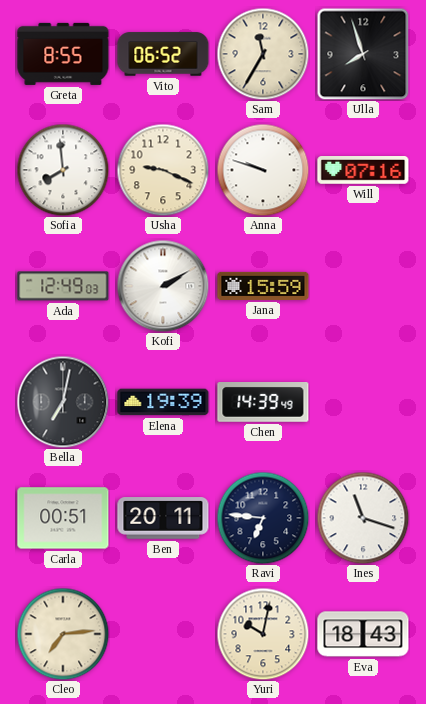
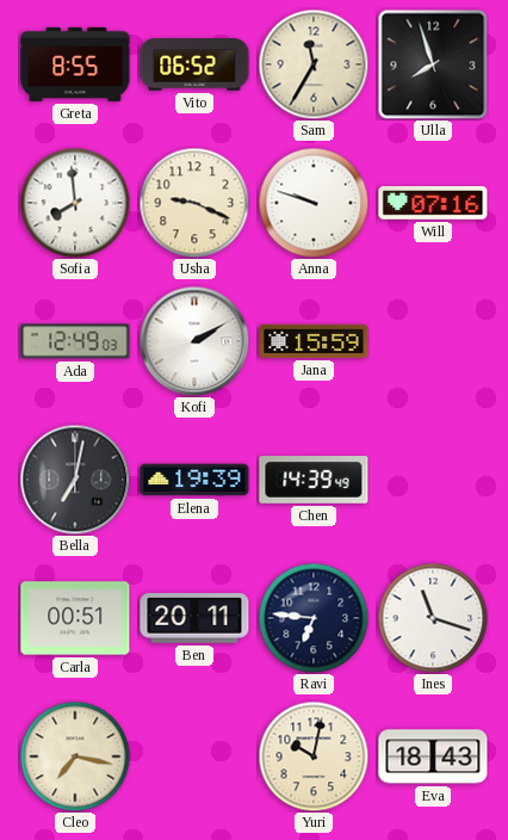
Cleo: 7:14 -> 7:17 (75, 756)
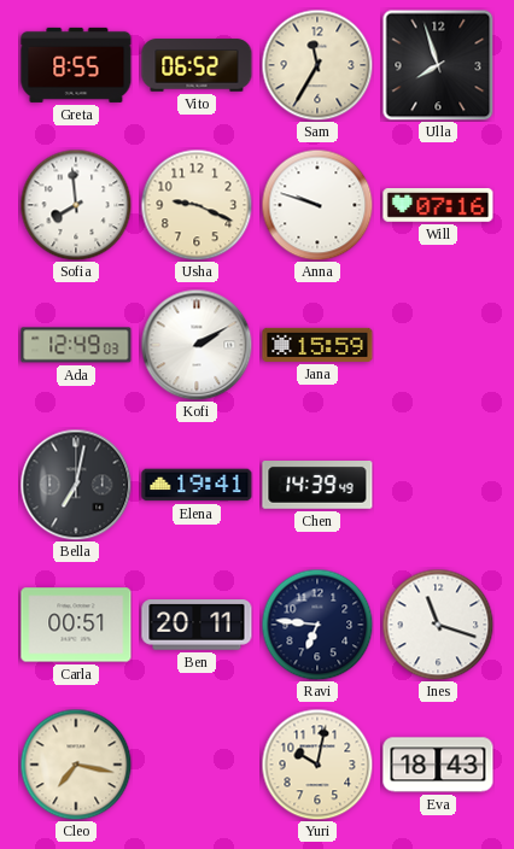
Elena: 19:39 -> 19:41 (197, 485)
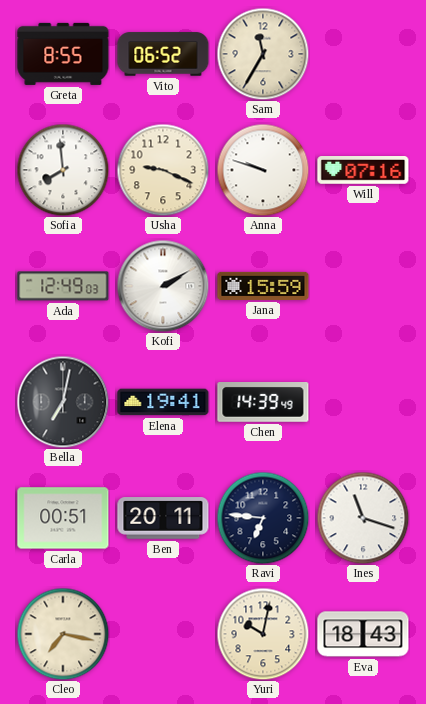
Ulla: 7:57 -> none (438, 65)
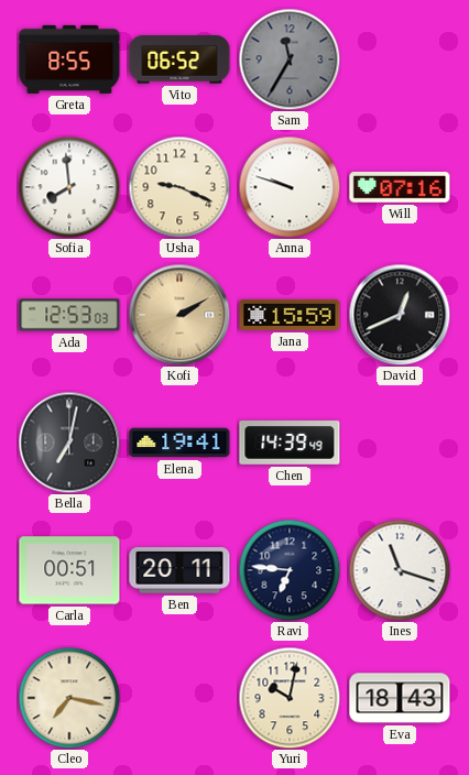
Sam dial: cream -> grey (290, 59)
Ada: 12:49 -> 12:53 (69, 315)
Kofi dial: white -> champagne (179, 315)
David: none -> 12:41 (400, 315)
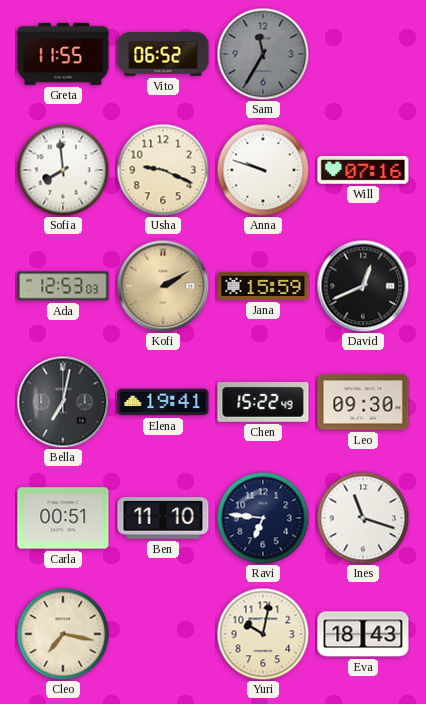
Greta: 8:55 -> 11:55 (63, 54)
Chen: 14:39 -> 15:22 (263, 403)
Leo: none -> 09:30 (363, 402)
Ben: 20:11 -> 11:10 (163, 518)
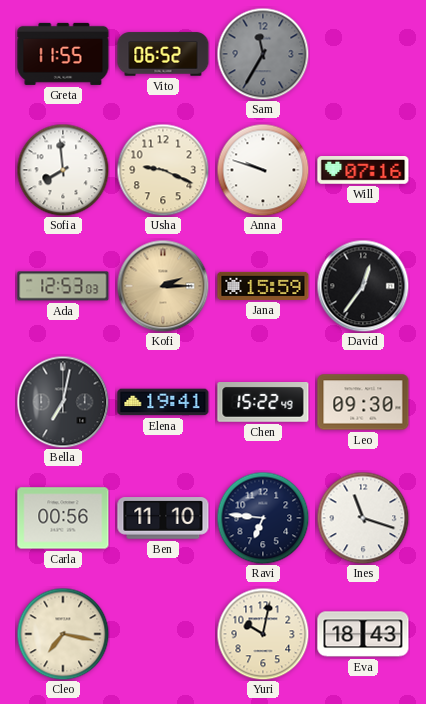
Kofi: 2:10 -> 2:15 (163, 286)
David: 12:41 -> 12:36 (363, 286)
Carla: 00:51 -> 00:56 (63, 518)
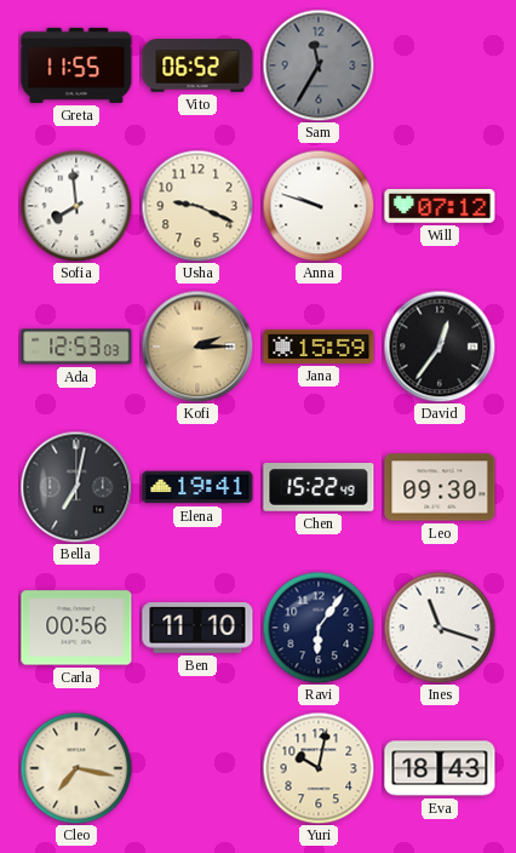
Will: 07:16 -> 07:12 (440, 207)
Ravi: 6:46 -> 6:06 (319, 628)
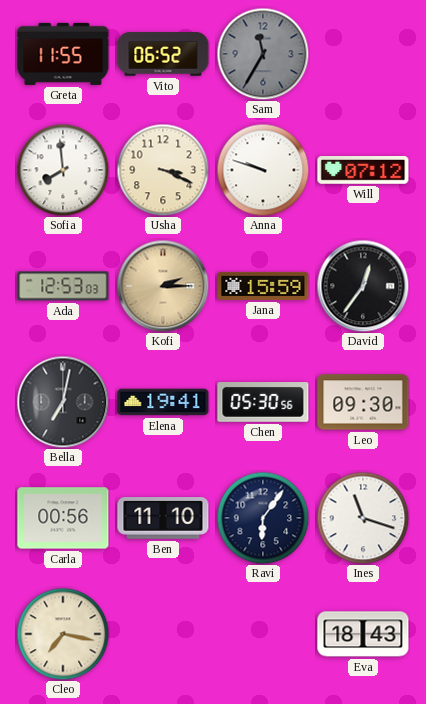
Usha: 9:19 -> 3:19 (163, 170)
Chen: 15:22 -> 05:30 (263, 403)
Yuri: 10:02 -> none (319, 768)
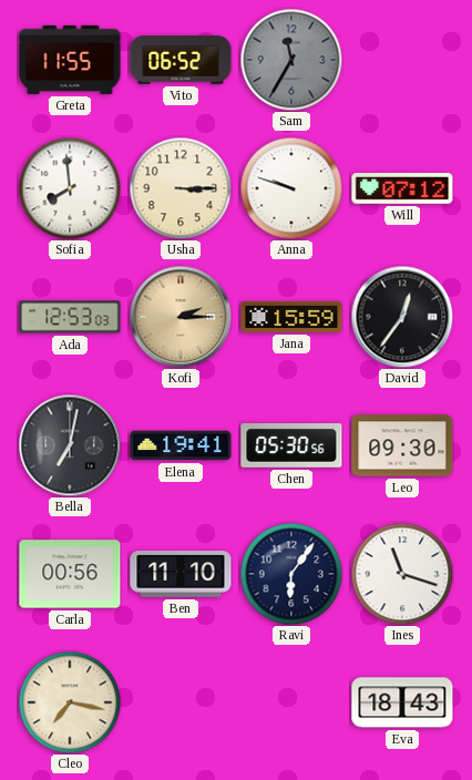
Usha: 3:19 -> 3:15 (181, 188)
